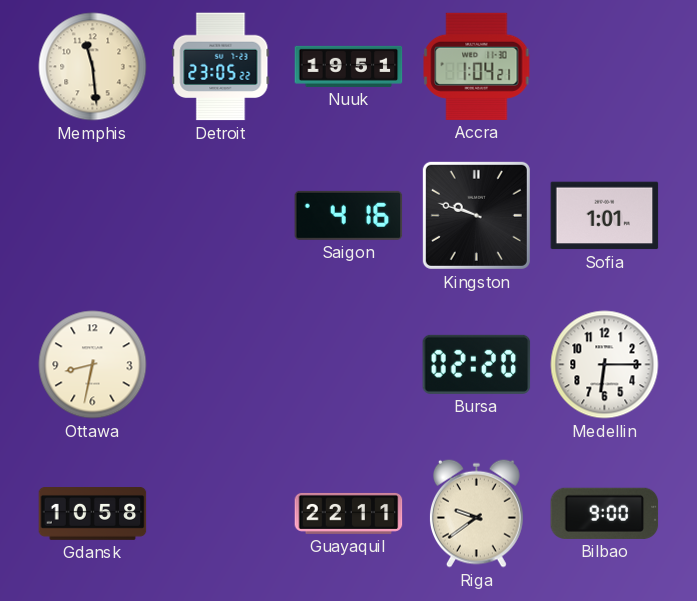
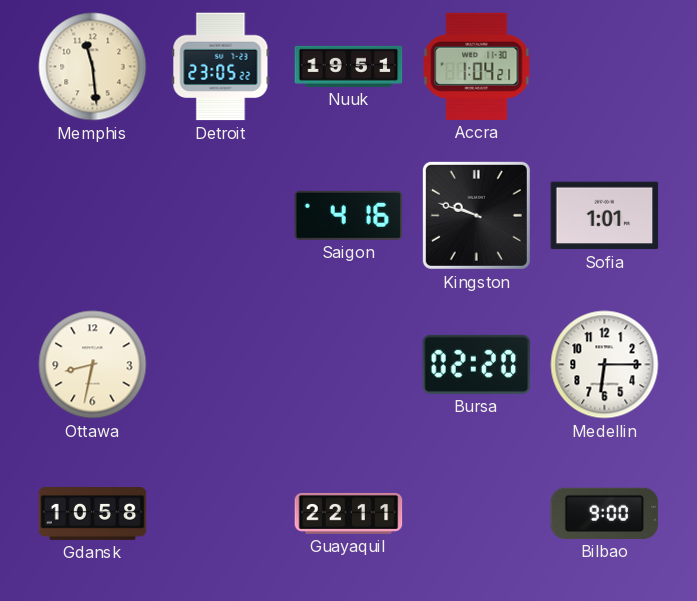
Riga: 9:39 -> none (476, 513)
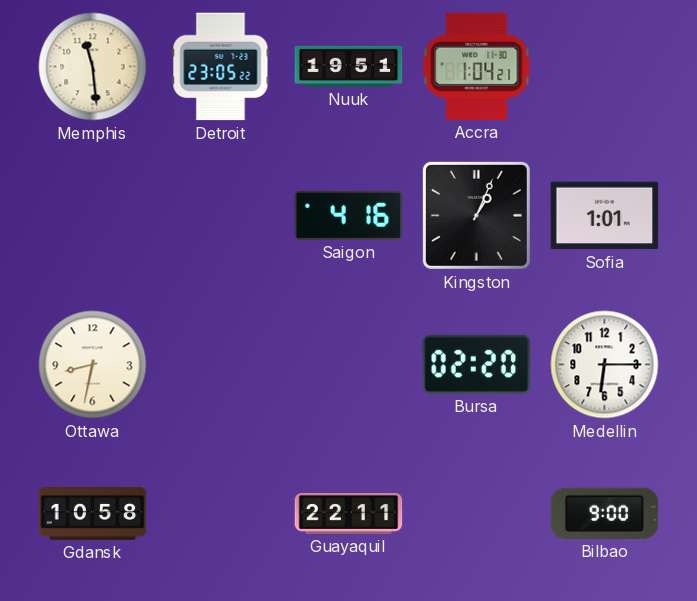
Kingston: 9:48 -> 1:04 (476, 215)
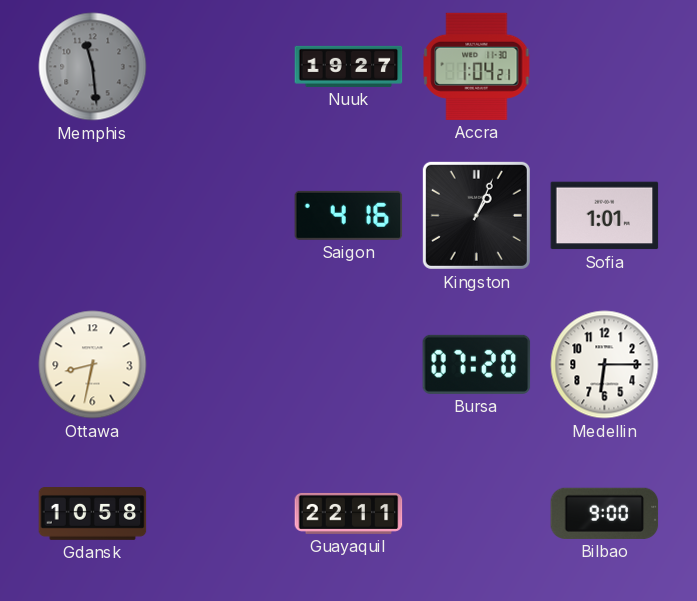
Memphis dial: cream -> grey (93, 67)
Detroit: 23:05 -> none (221, 67)
Nuuk: 19:51 -> 19:27 (349, 66)
Bursa: 02:20 -> 07:20 (477, 364)
